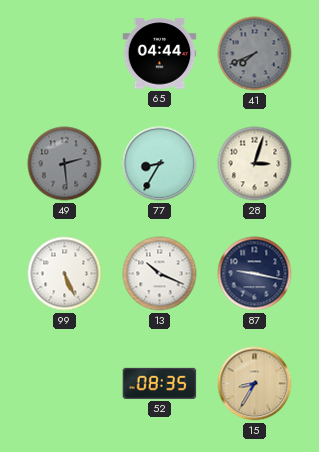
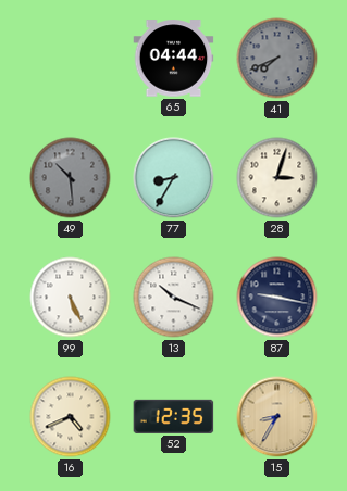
49: 2:29 -> 10:29 (71, 178)
16: none -> 4:41 (71, 417)
52: 08:35 -> 12:35 (174, 416)
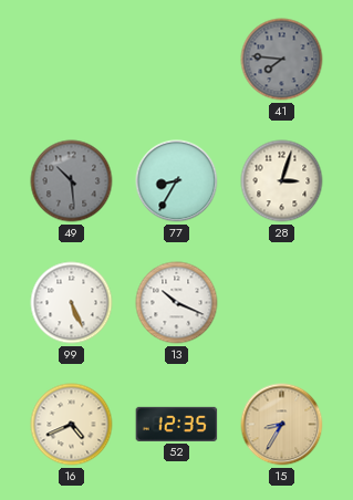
65: 04:44 -> none (174, 59)
41: 7:41 -> 7:46 (282, 60)
87: 9:17 -> none (277, 298)
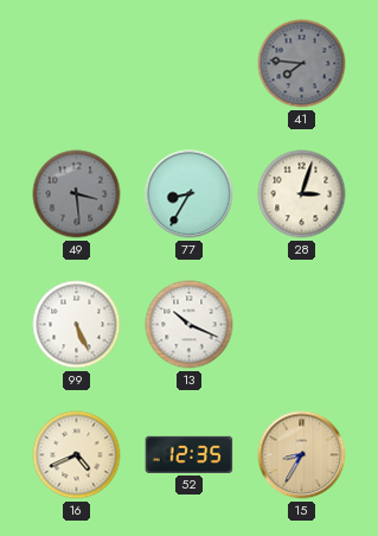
49: 10:29 -> 3:29 (77, 194)
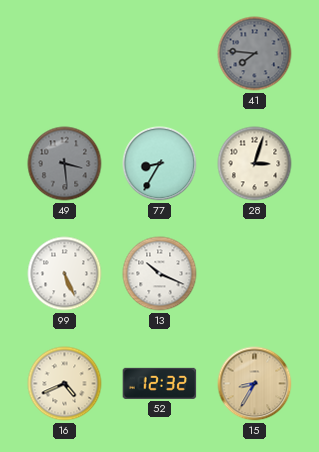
52: 12:35 -> 12:32 (160, 383)
